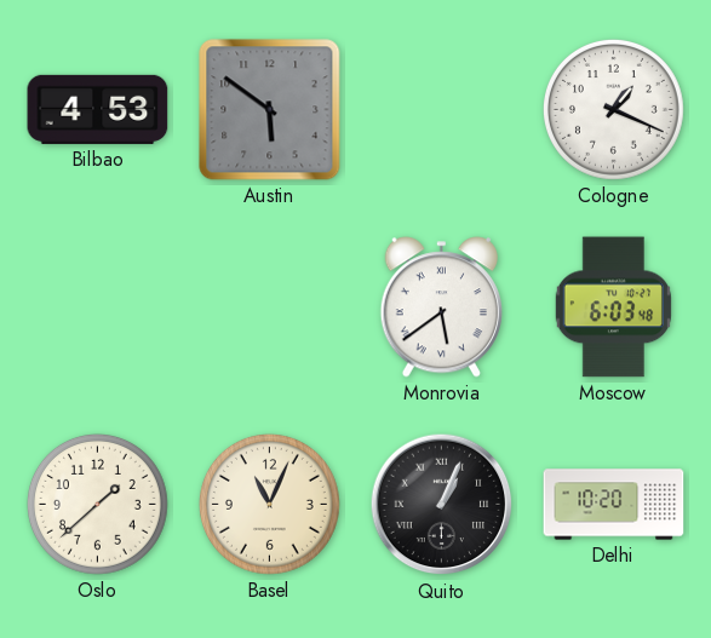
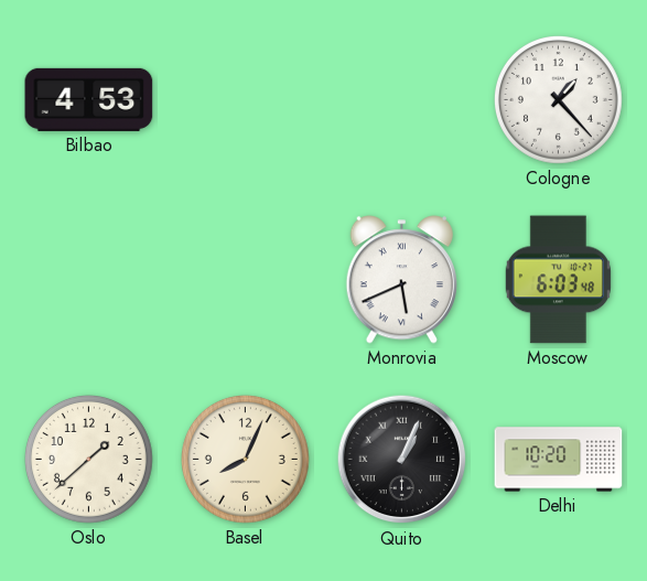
Austin: 5:51 -> none (270, 110)
Cologne: 1:19 -> 1:23 (558, 99)
Monrovia: 5:39 -> 5:41 (401, 280)
Basel: 11:04 -> 8:04 (245, 459)
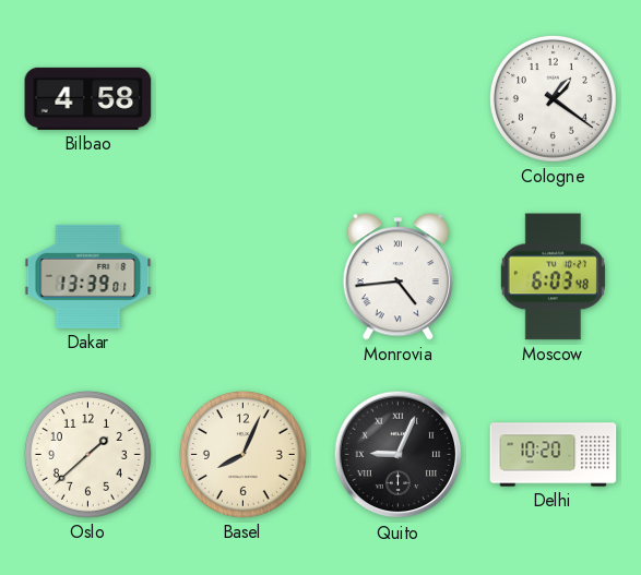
Bilbao: 4:53 -> 4:58 (88, 98)
Cologne: 1:23 -> 1:21 (553, 98)
Dakar: none -> 13:39 (88, 276)
Monrovia: 5:41 -> 4:44 (397, 277)
Quito: 1:04 -> 9:04 (399, 455)
